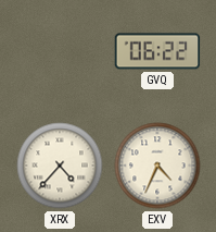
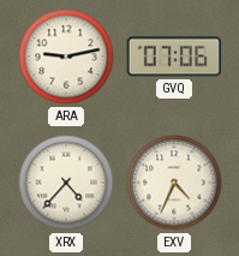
ARA: none -> 9:13 (66, 56)
GVQ: 06:22 -> 07:06 (174, 56)
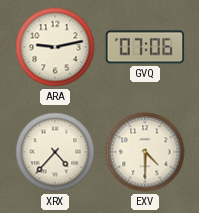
EXV: 4:34 -> 4:30 (145, 152)
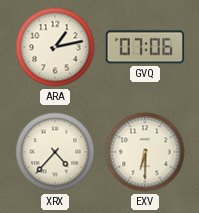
ARA: 9:13 -> 1:13 (55, 47)
EXV: 4:30 -> 6:30 (145, 152)
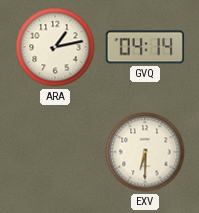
GVQ: 07:06 -> 04:14 (145, 47)
XRX: 4:37 -> none (55, 152)
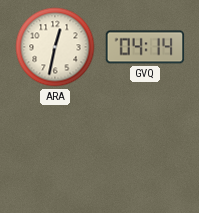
ARA: 1:13 -> 12:32 (55, 47)
EXV: 6:30 -> none (145, 152)
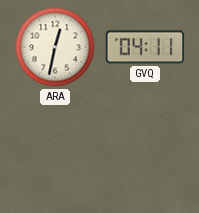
GVQ: 04:14 -> 04:11 (145, 47)
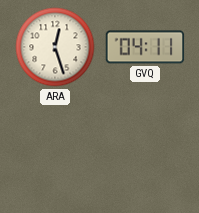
ARA: 12:32 -> 12:27 (55, 47)
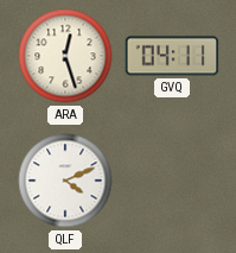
QLF: none -> 4:11 (65, 181)
